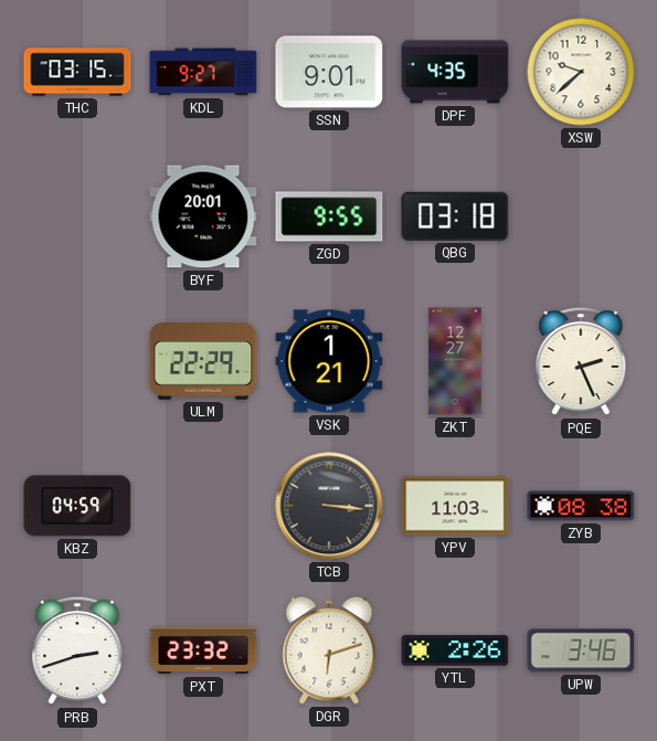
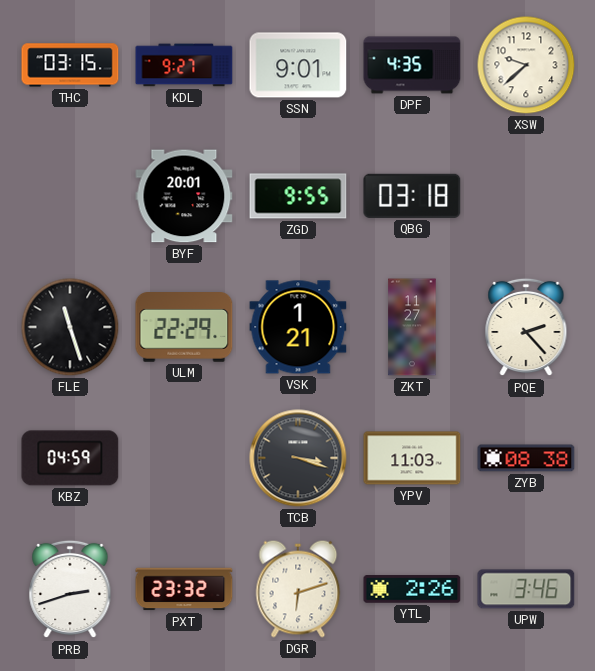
FLE: none -> 11:27 (70, 327)
ZKT: 12:27 -> 11:27 (412, 327)
PQE: 2:26 -> 2:23 (526, 327)
TCB: 3:16 -> 3:18 (298, 458)
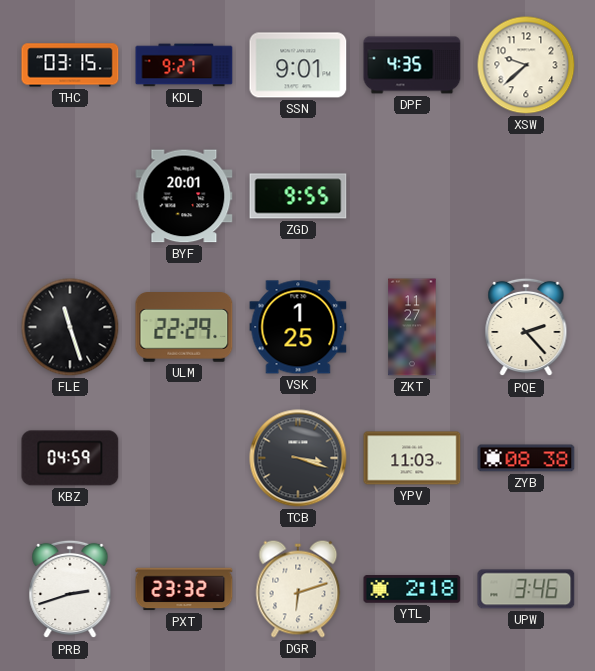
QBG: 03:18 -> none (412, 196)
VSK: 1:21 -> 1:25 (298, 327)
YTL: 2:26 -> 2:18 (412, 589)
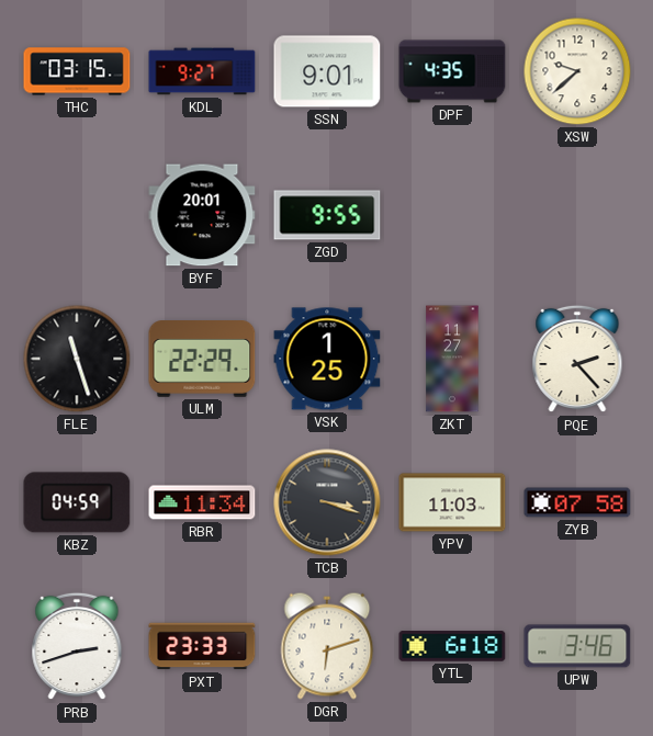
RBR: none -> 11:34 (202, 502)
ZYB: 08:38 -> 07:58 (577, 502)
PXT: 23:32 -> 23:33 (202, 646)
YTL: 2:18 -> 6:18 (452, 646)
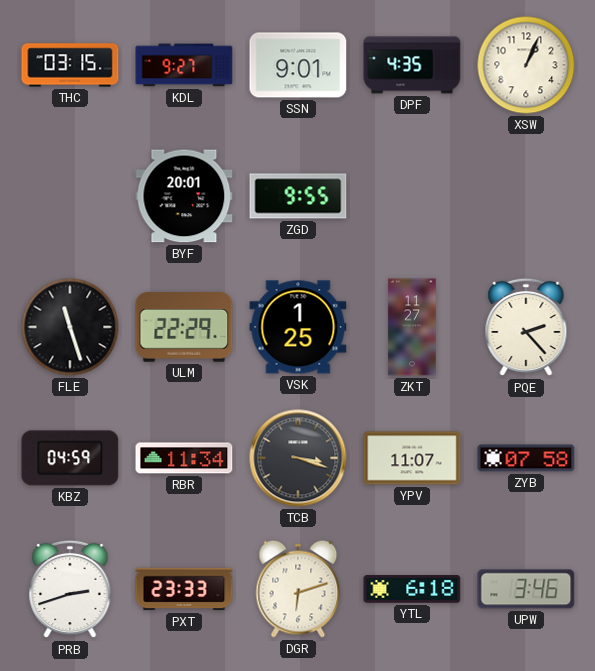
XSW: 9:38 -> 1:04 (526, 65)
YPV: 11:03 -> 11:07 (412, 458)
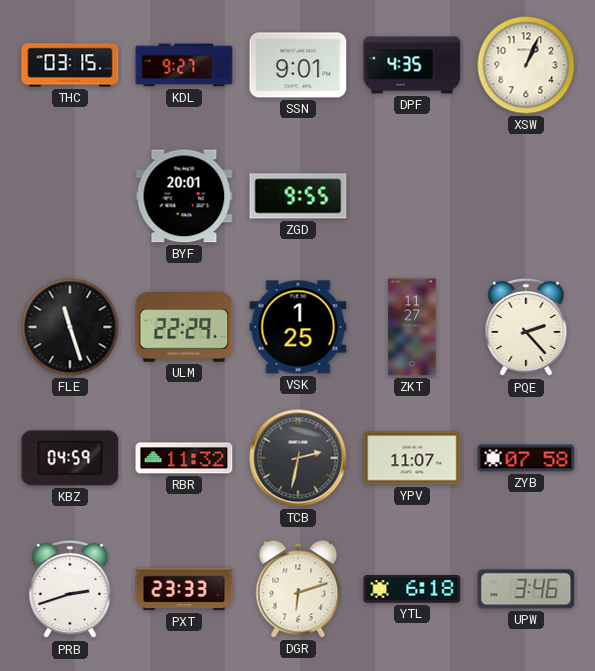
RBR: 11:34 -> 11:32 (184, 458)
TCB: 3:18 -> 2:32 (298, 458)
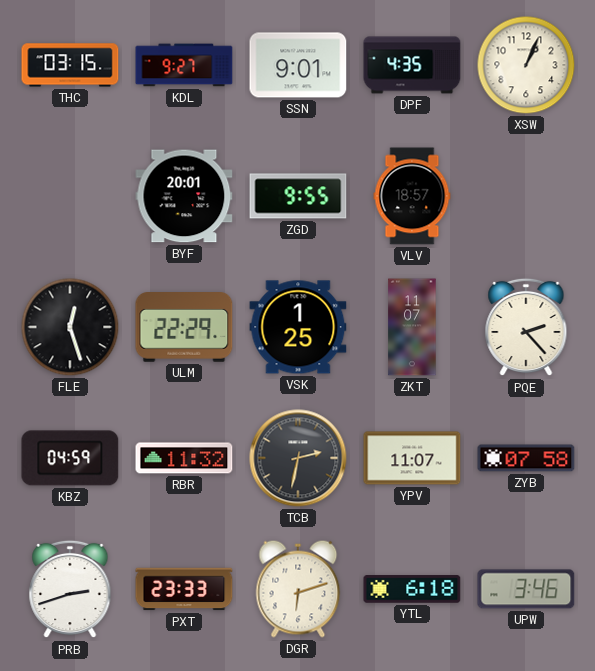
VLV: none -> 18:57 (412, 196)
FLE: 11:27 -> 12:27 (70, 327)
ZKT: 11:27 -> 11:07 (412, 327)
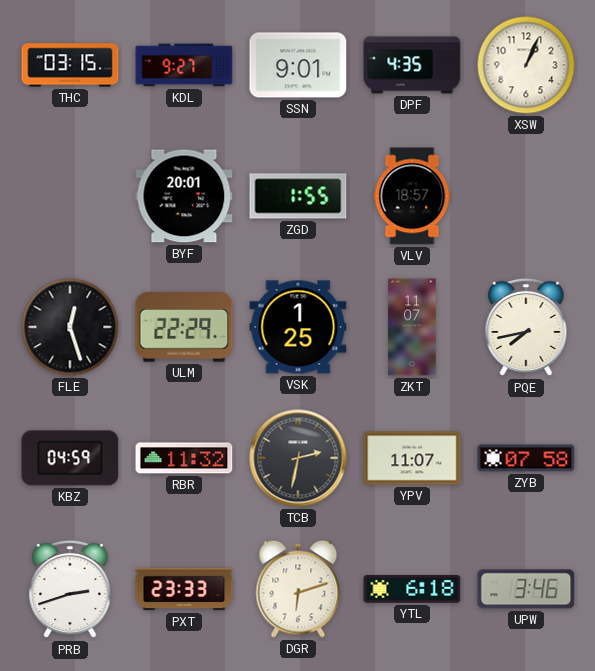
ZGD: 9:55 -> 1:55 (298, 196)
PQE: 2:23 -> 7:43 (526, 327)
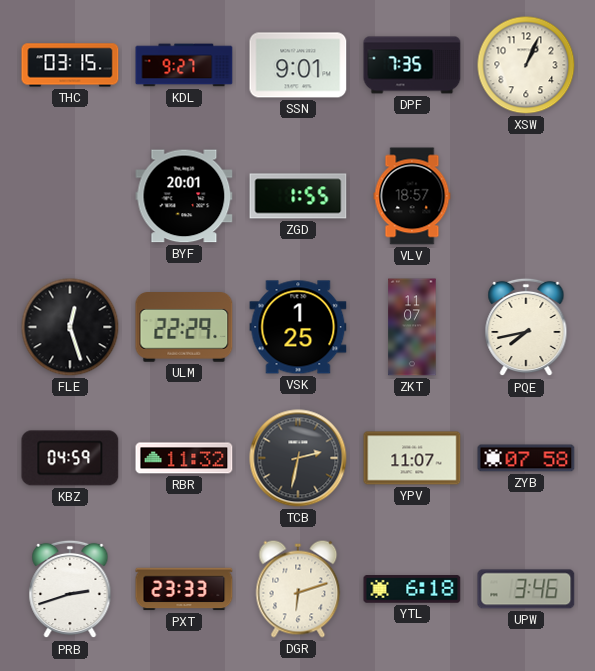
DPF: 4:35 -> 7:35 (412, 65)
